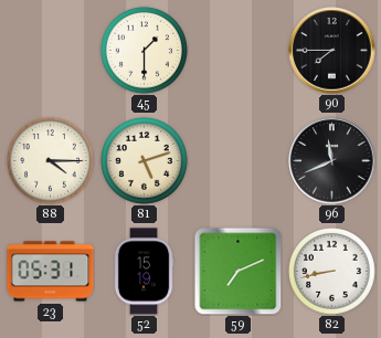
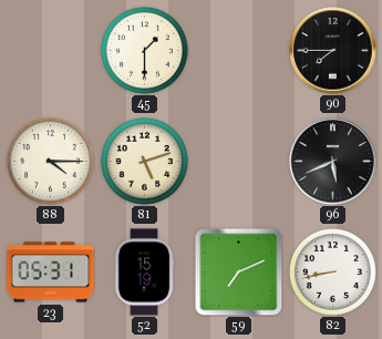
96: 11:41 -> 5:41 (333, 162)
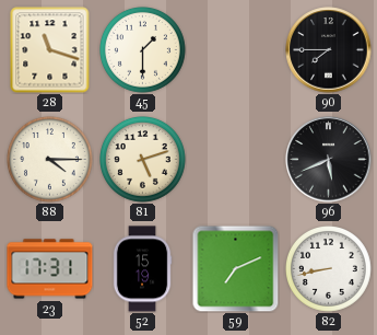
28: none -> 11:18 (50, 50)
23: 05:31 -> 17:31 (50, 269)
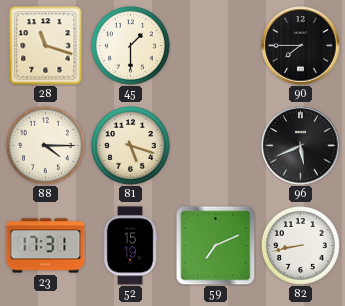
81: 5:12 -> 5:18 (131, 146)
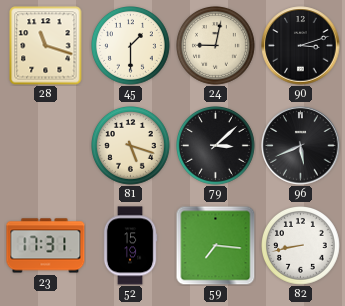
24: none -> 9:02 (216, 46)
90: 7:45 -> 3:12 (301, 46)
88: 4:15 -> none (46, 146)
79: none -> 3:08 (216, 146)
59: 7:11 -> 7:16 (215, 245)
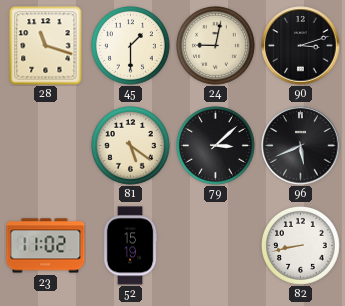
81: 5:18 -> 5:21 (131, 146)
23: 17:31 -> 11:02 (46, 246)
59: 7:16 -> none (215, 245)
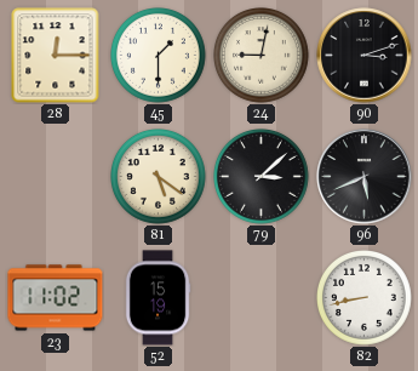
28: 11:18 -> 12:15 (56, 56)
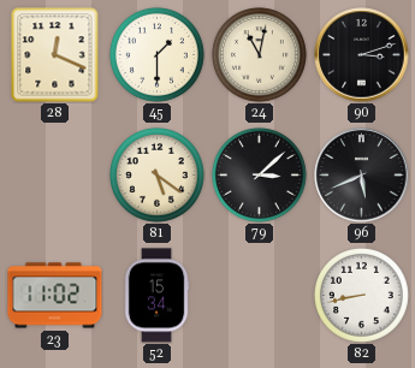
28: 12:15 -> 12:19 (55, 55)
24: 9:02 -> 11:02 (260, 55)
52: 15:19 -> 15:34 (156, 296)
